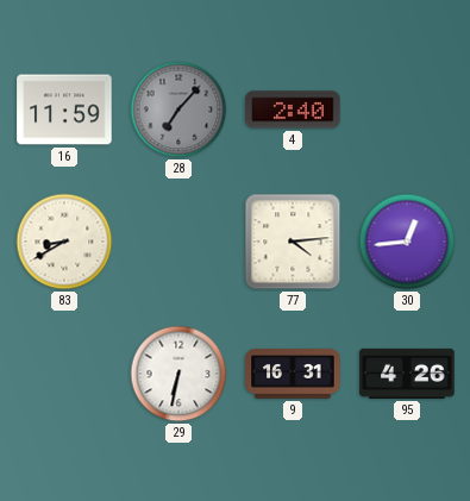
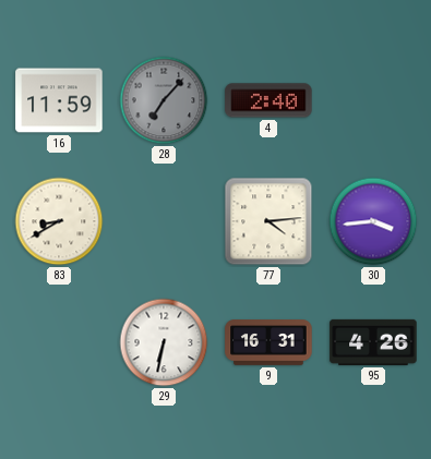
30: 12:44 -> 3:44 (373, 221)
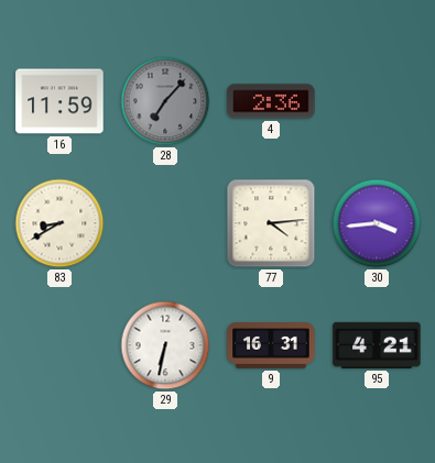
4: 2:40 -> 2:36 (271, 101)
95: 4:26 -> 4:21 (377, 345)
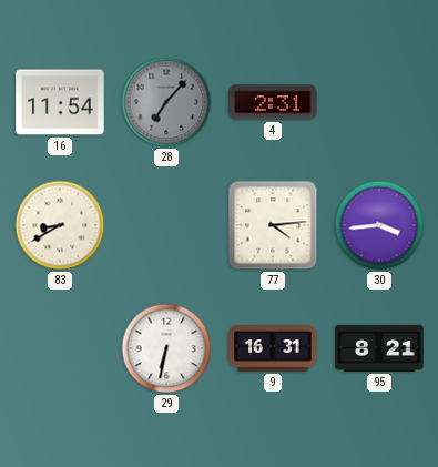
16: 11:59 -> 11:54 (60, 102)
4: 2:36 -> 2:31 (273, 102)
95: 4:21 -> 8:21 (379, 348)
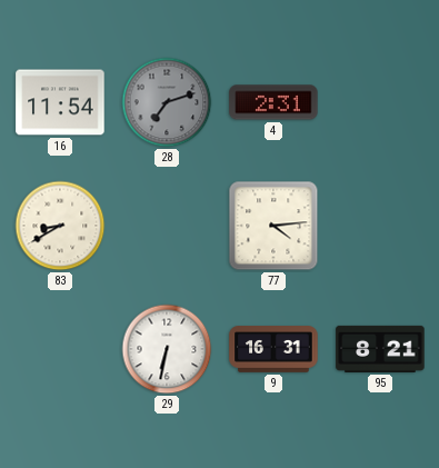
28: 7:07 -> 7:12 (167, 102)
30: 3:44 -> none (379, 225)
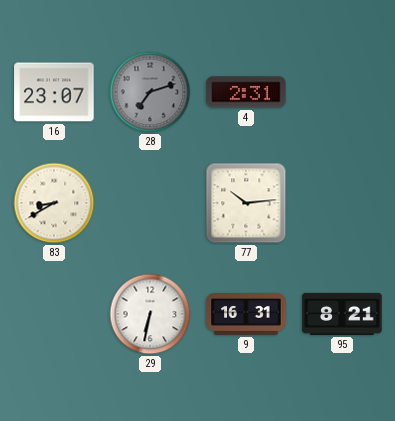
16: 11:54 -> 23:07 (54, 92)
77: 4:14 -> 10:14 (246, 203)
